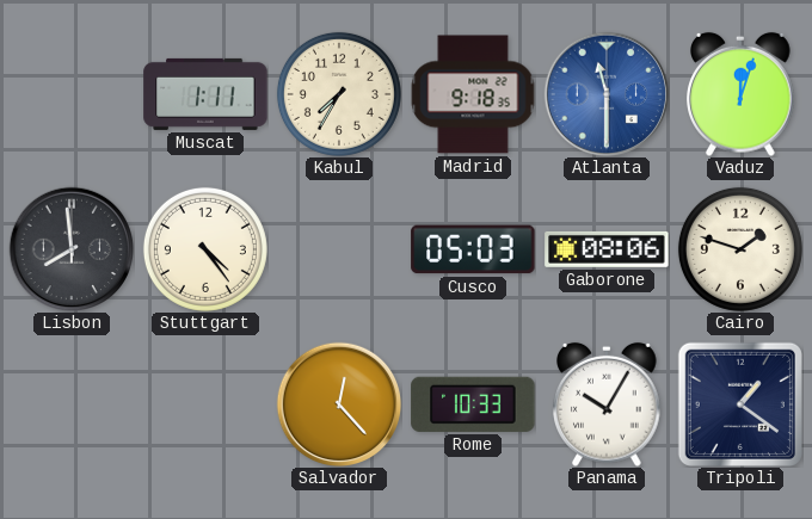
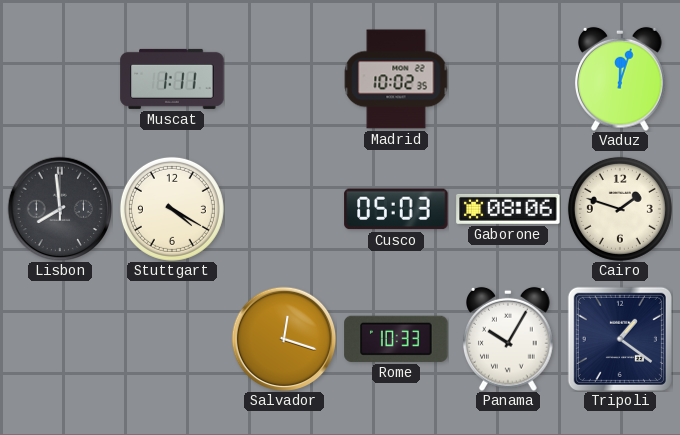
Kabul: 7:35 -> none (339, 94)
Madrid: 9:18 -> 10:02 (396, 79)
Atlanta: 11:30 -> none (607, 94)
Stuttgart: 4:24 -> 4:20 (172, 209)
Salvador: 12:23 -> 12:18 (284, 339)
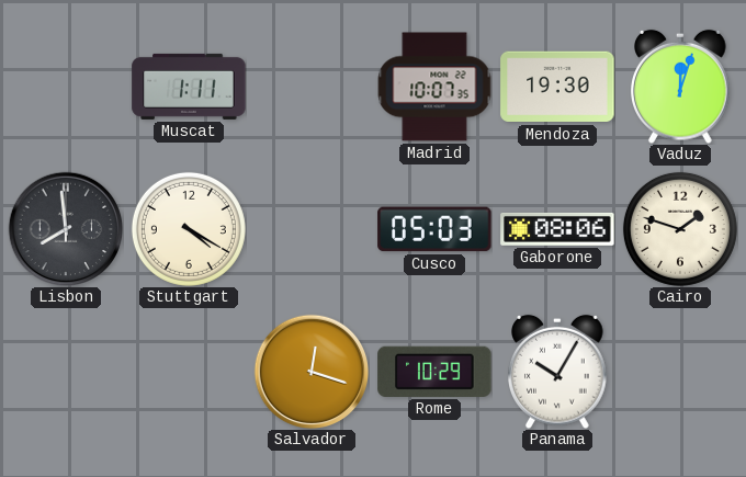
Madrid: 10:02 -> 10:07 (434, 87)
Mendoza: none -> 19:30 (557, 87)
Rome: 10:33 -> 10:29 (434, 372)
Tripoli: 1:21 -> none (620, 339)
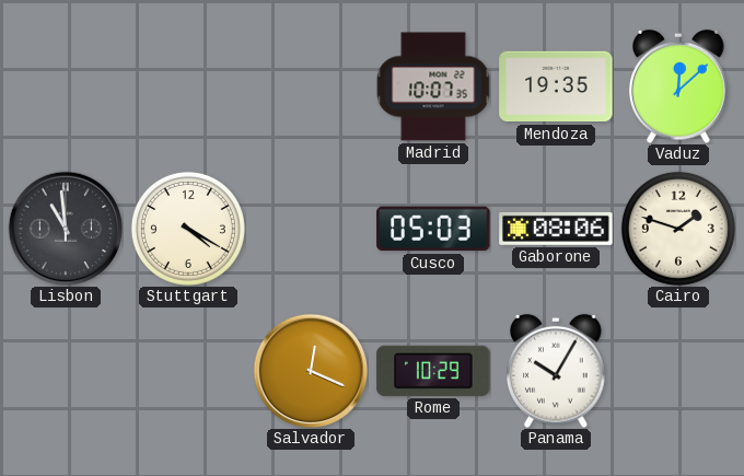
Muscat: 1:11 -> none (189, 87)
Mendoza: 19:30 -> 19:35 (556, 86)
Vaduz: 12:03 -> 12:08 (678, 86)
Lisbon: 7:59 -> 10:59 (66, 229)
Salvador: 12:18 -> 12:19 (311, 371)
